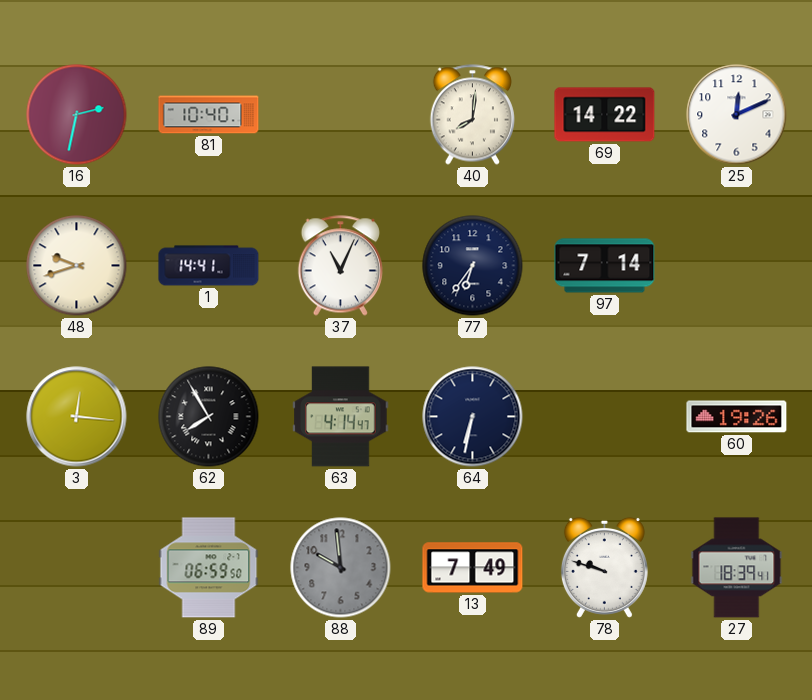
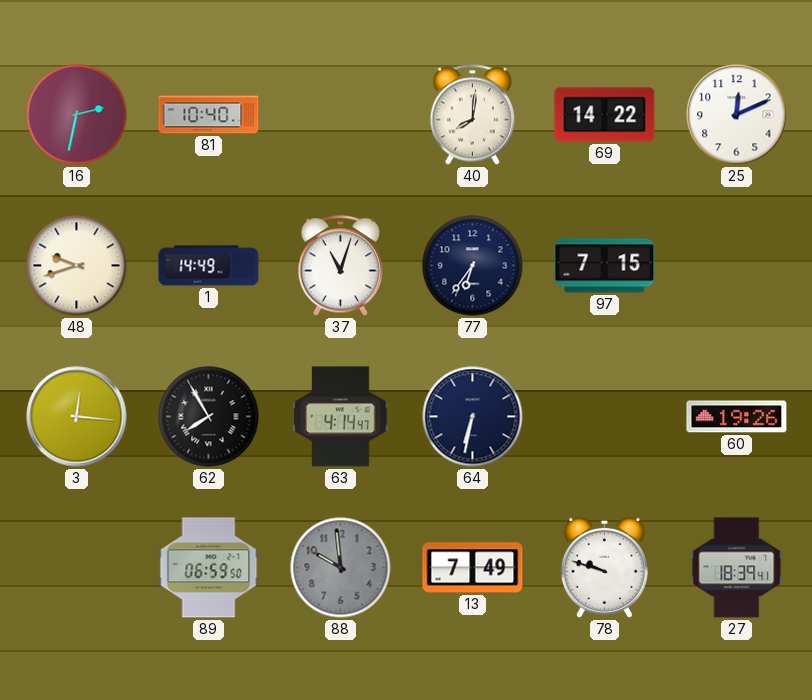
1: 14:41 -> 14:49 (209, 266)
37: 11:04 -> 11:03 (340, 266)
97: 7:14 -> 7:15 (605, 266)
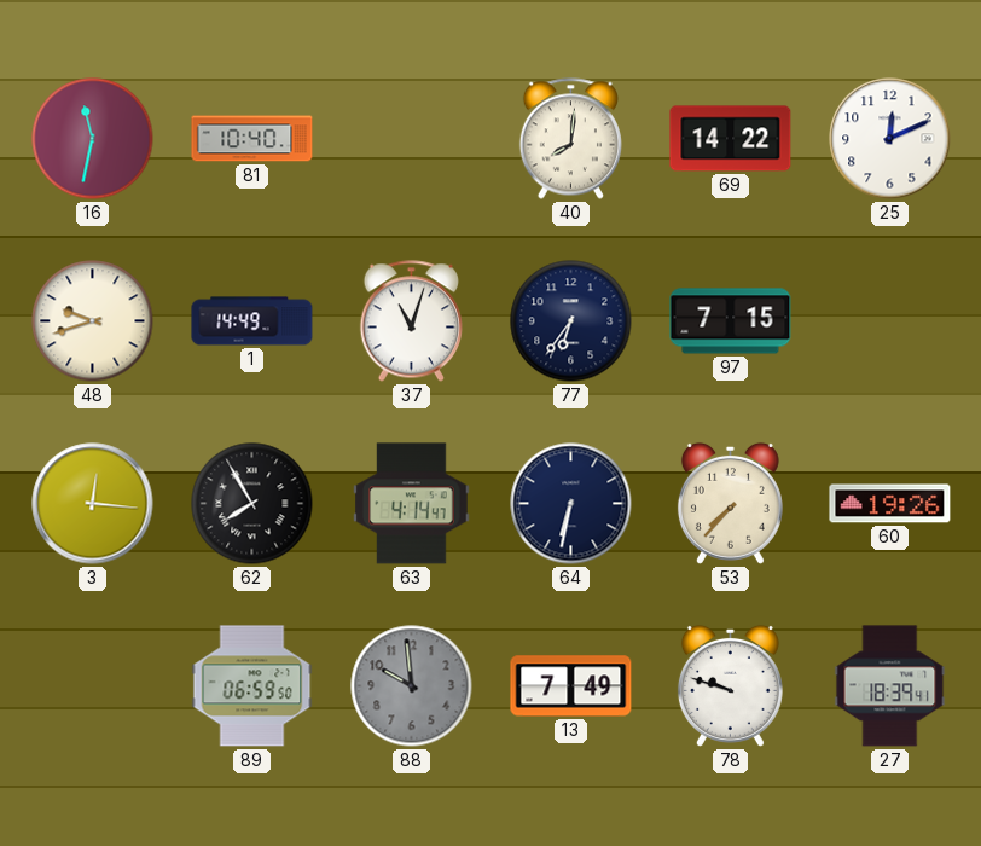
16: 2:32 -> 11:32 (93, 139)
53: none -> 7:37 (730, 503)
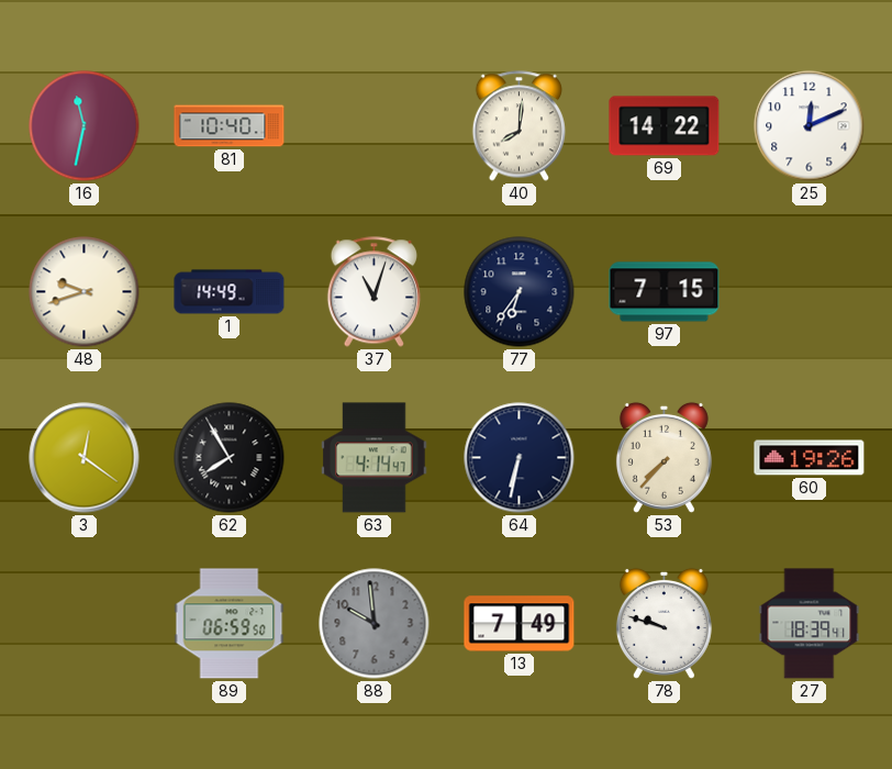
3: 12:16 -> 12:21 (85, 458)
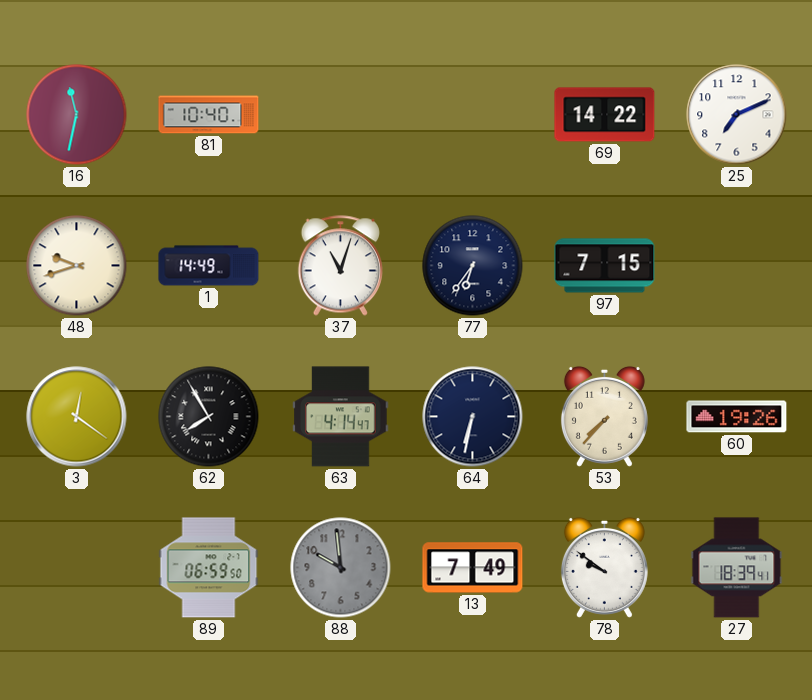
40: 8:01 -> none (519, 126)
25: 12:11 -> 7:11 (737, 115)
78: 9:48 -> 9:51 (604, 567)
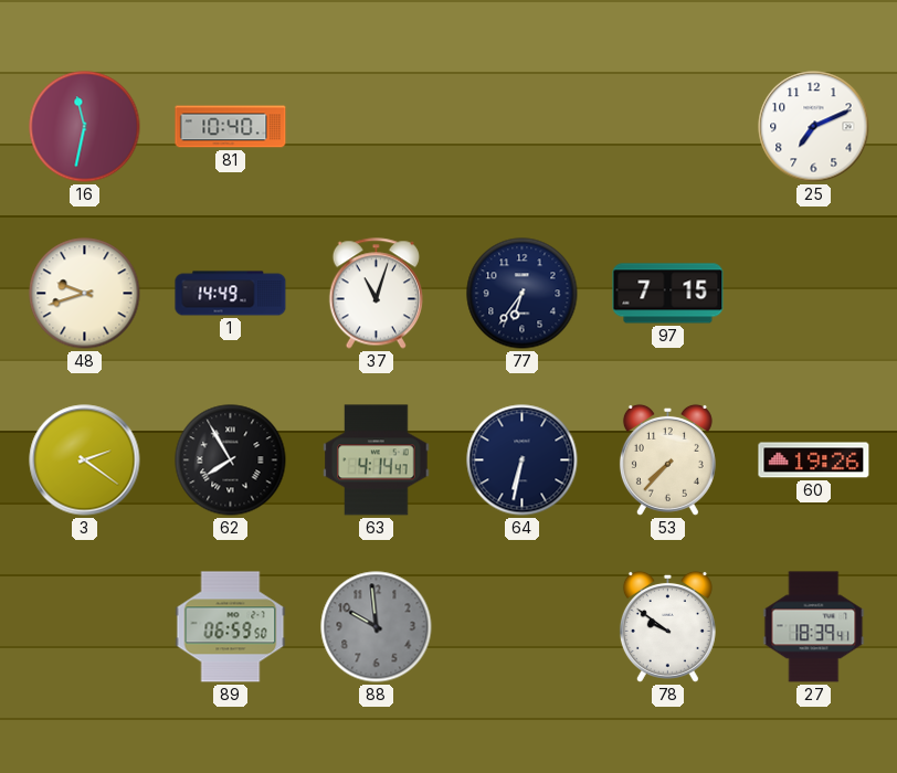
69: 14:22 -> none (605, 115)
3: 12:21 -> 2:21 (85, 460)
13: 7:49 -> none (473, 568)
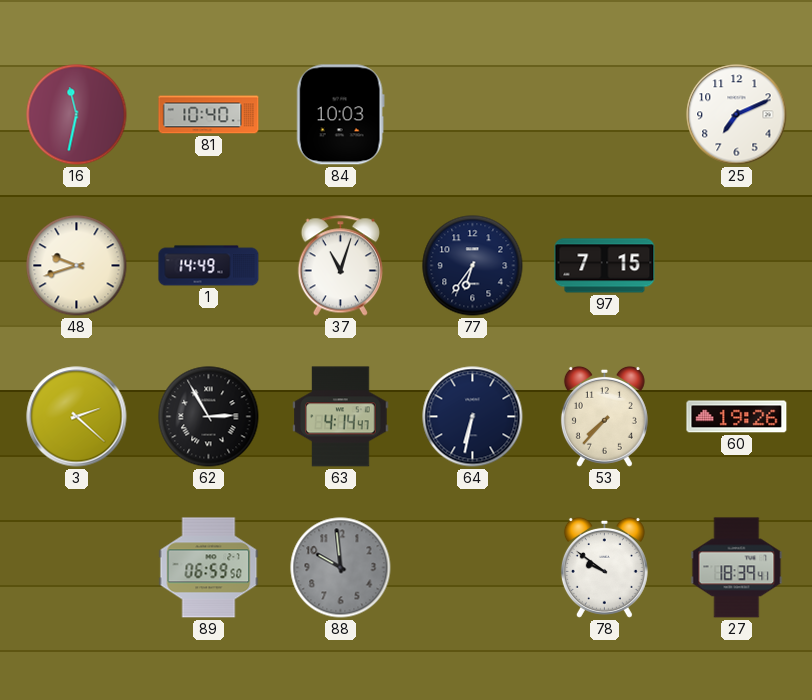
84: none -> 10:03 (340, 115)
3: 2:21 -> 2:22 (77, 417)
62: 7:55 -> 2:55 (209, 417)
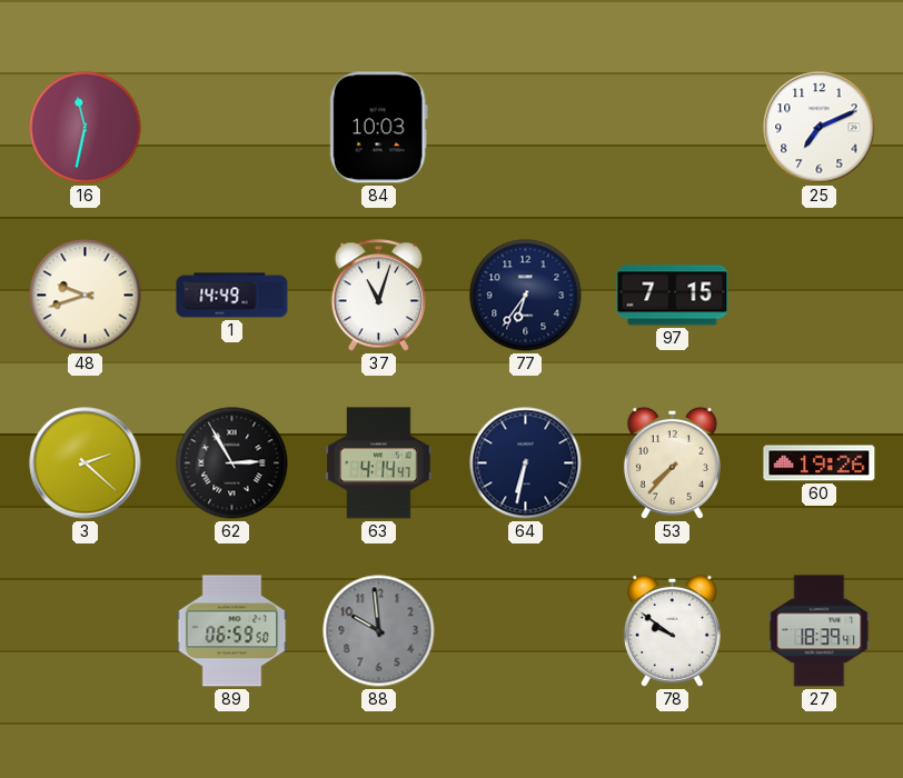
81: 10:40 -> none (209, 115)
